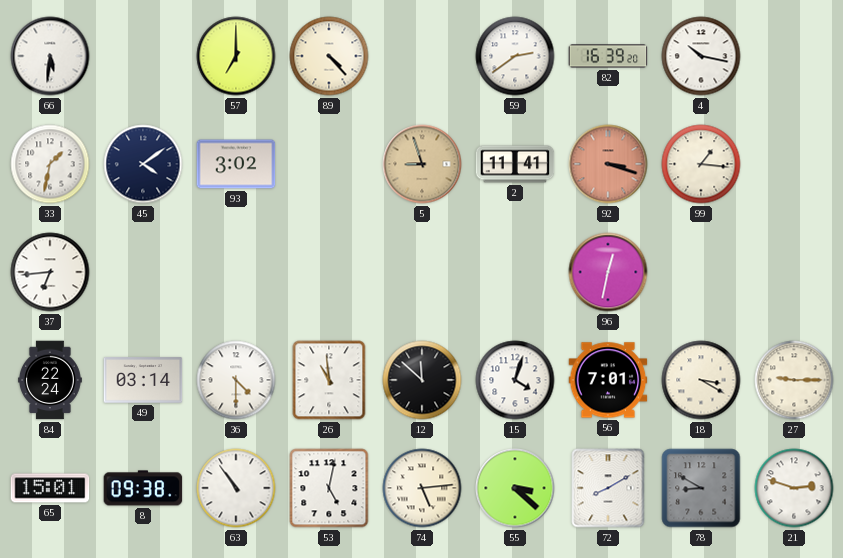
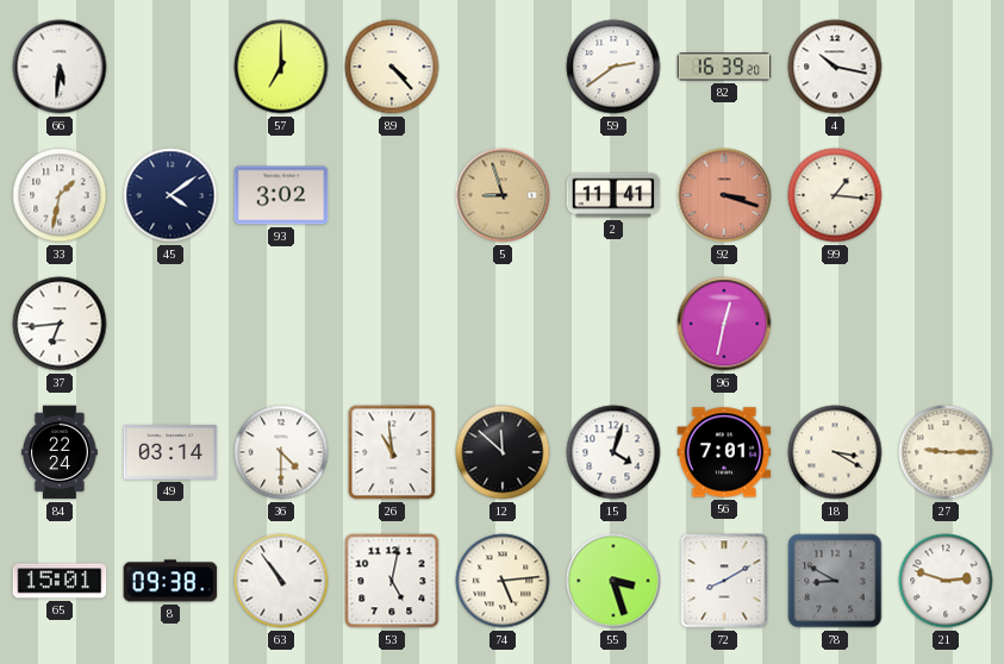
55: 3:22 -> 3:27 (613, 581)
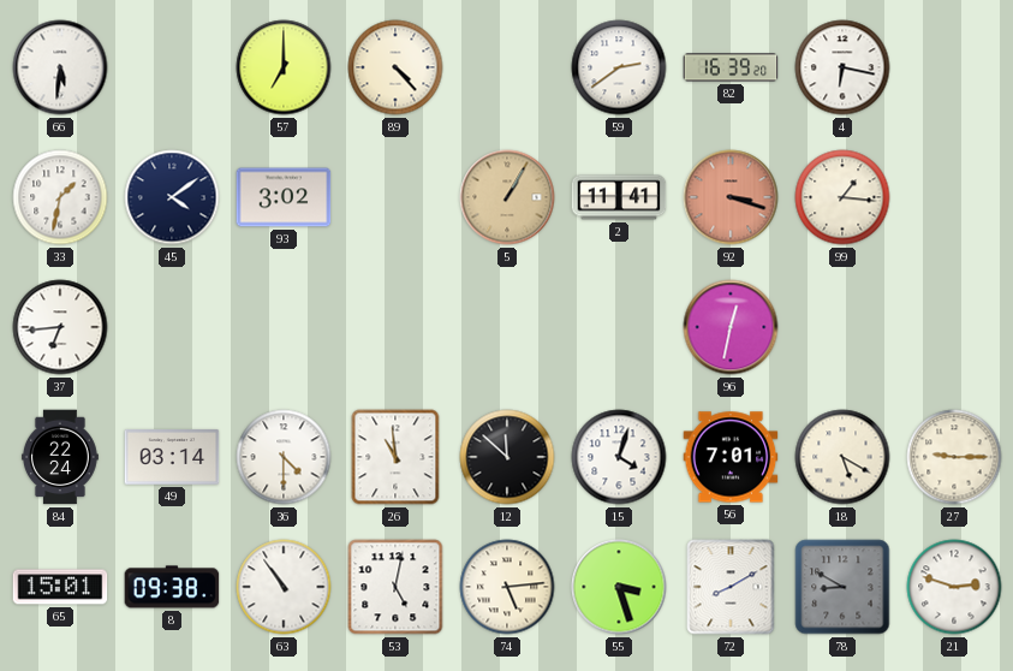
4: 10:17 -> 6:17 (842, 67)
5: 8:57 -> 1:05 (507, 197)
18: 3:20 -> 5:20 (842, 457)
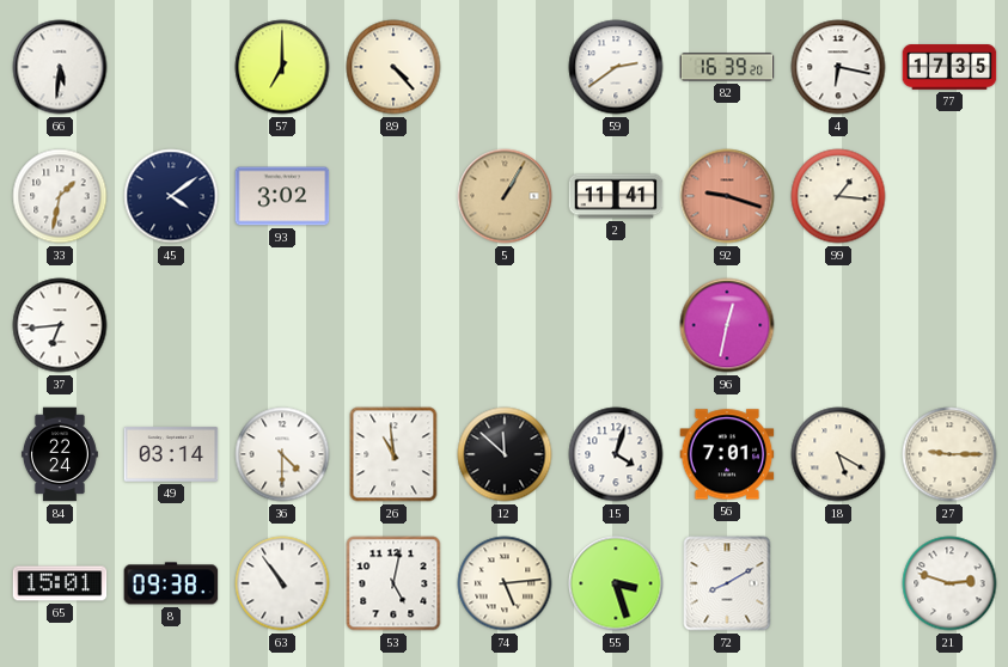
77: none -> 17:35 (949, 67)
92: 3:18 -> 9:18 (727, 196)
78: 8:50 -> none (842, 587)
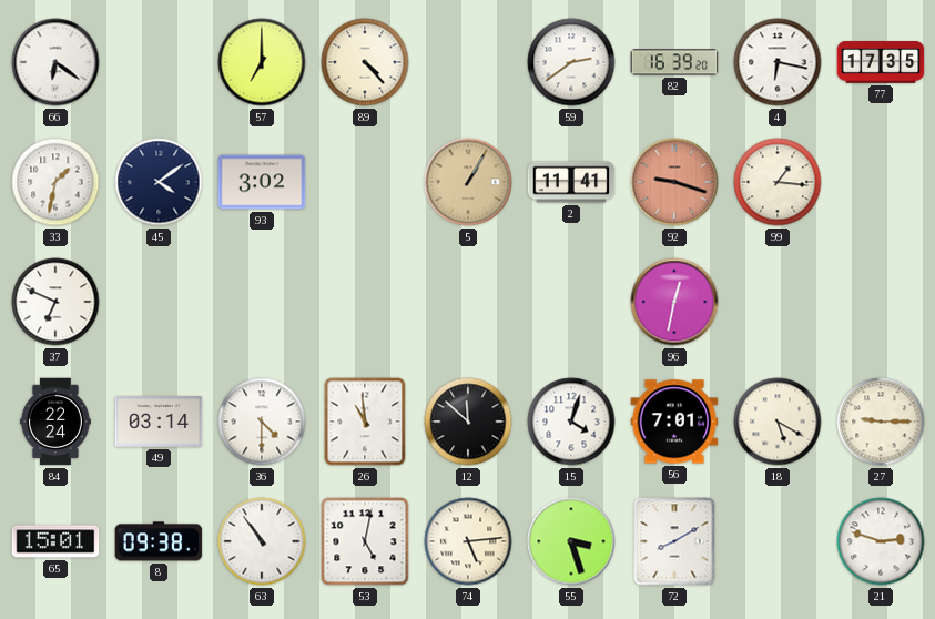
66: 5:31 -> 6:21 (55, 62)
37: 6:44 -> 6:49 (55, 302)
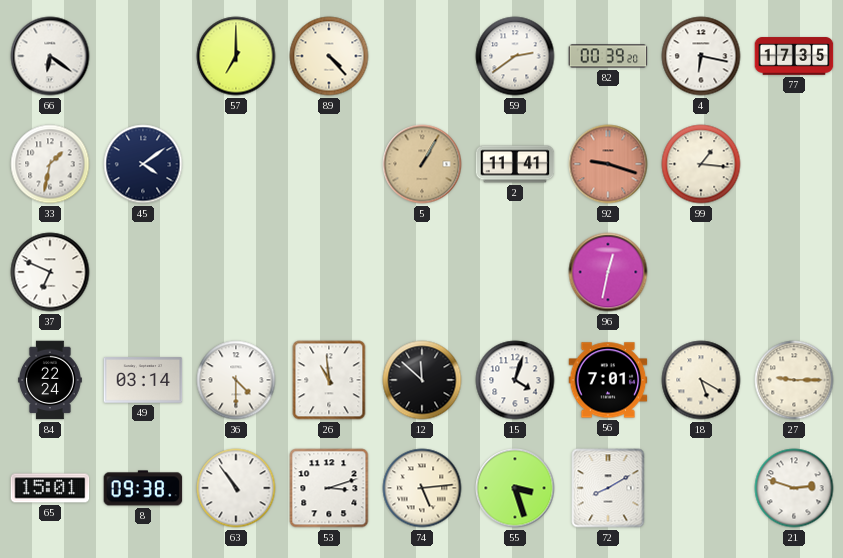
82: 16:39 -> 00:39 (608, 56)
93: 3:02 -> none (262, 182)
53: 5:02 -> 3:12 (329, 488)
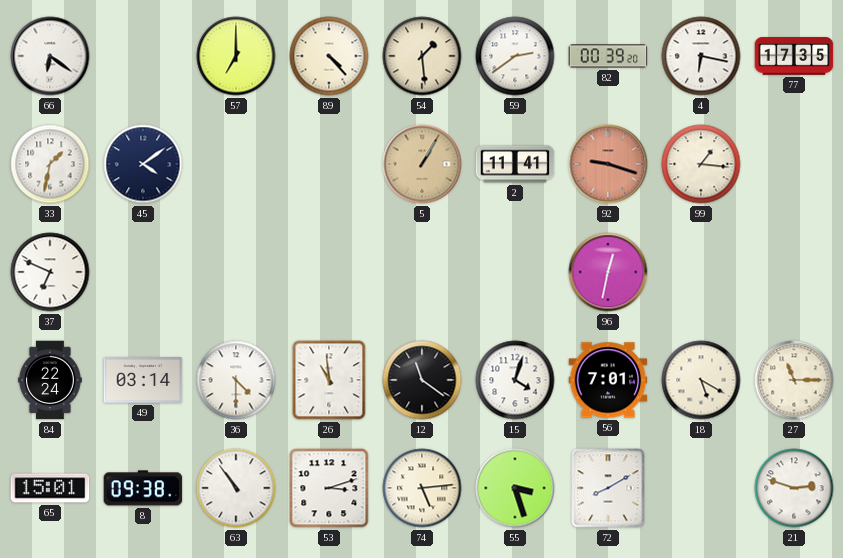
54: none -> 1:29 (422, 56)
12: 11:52 -> 11:21 (422, 380)
27: 9:15 -> 11:15 (794, 380)
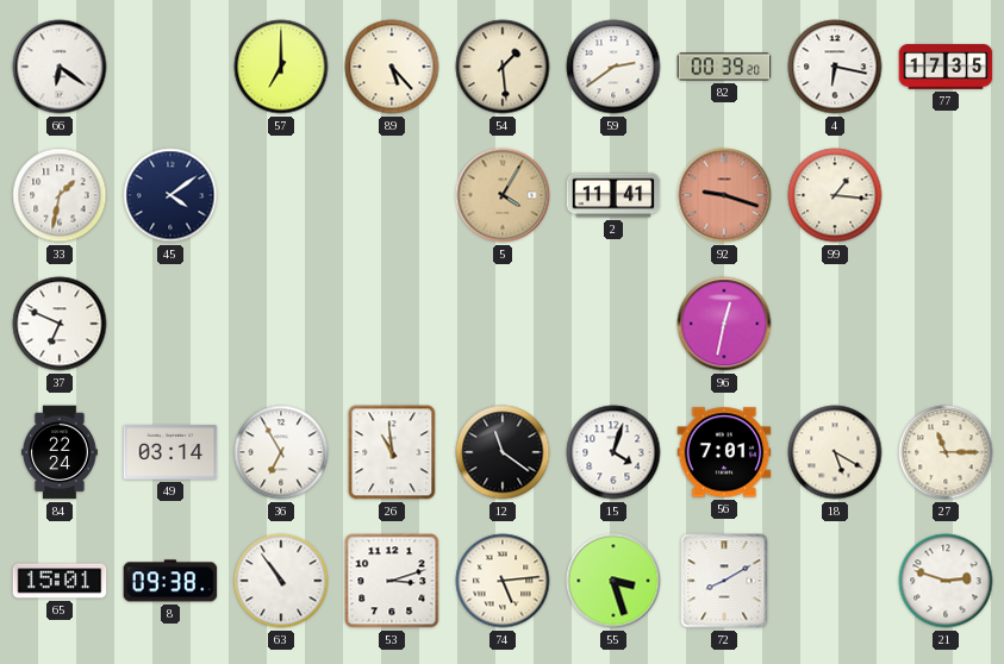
89: 4:23 -> 5:23 (392, 67)
5: 1:05 -> 4:05 (503, 195)
36: 4:30 -> 6:55 (281, 452)
